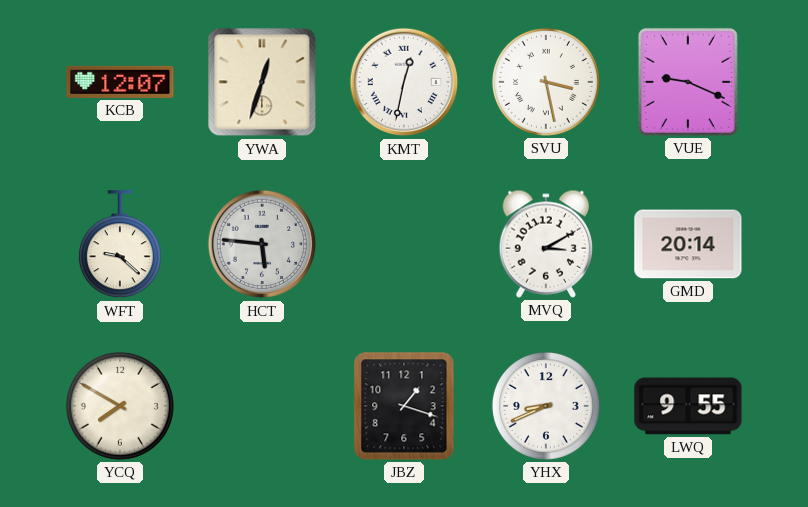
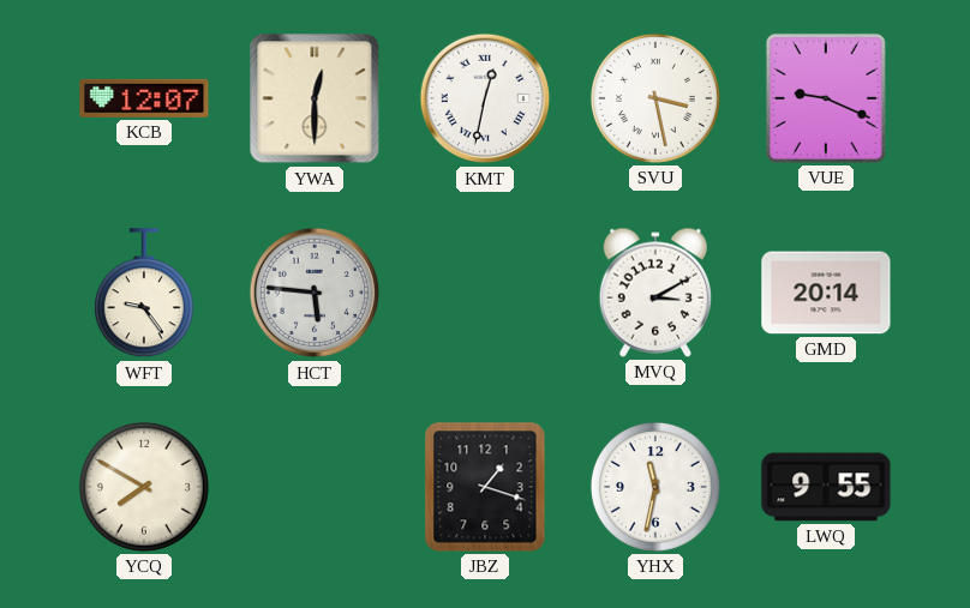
YWA: 12:33 -> 12:30 (315, 98)
WFT: 9:22 -> 9:24 (144, 294)
YHX: 8:41 -> 11:32 (655, 487)
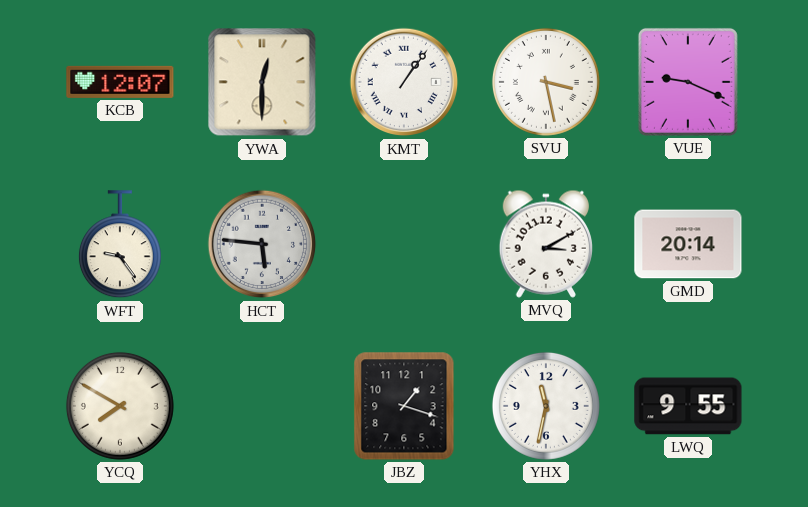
KMT: 12:32 -> 1:06 (404, 82)
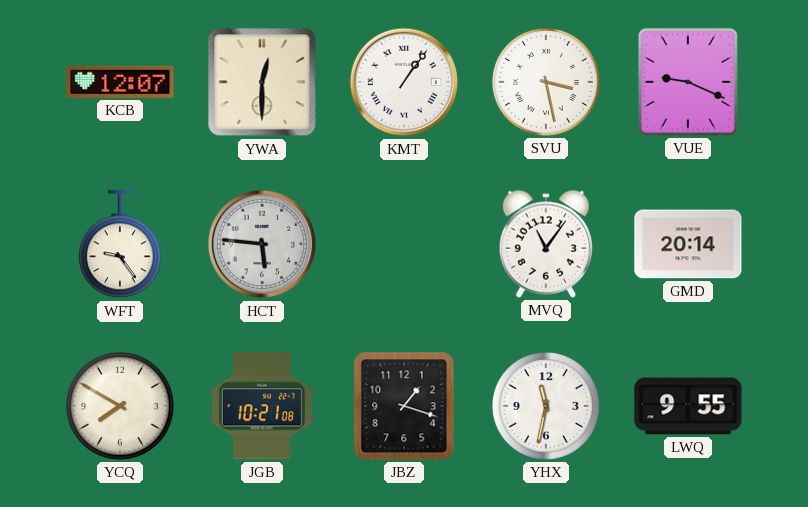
MVQ: 3:10 -> 11:06 (545, 244)
JGB: none -> 10:21 (262, 406)
